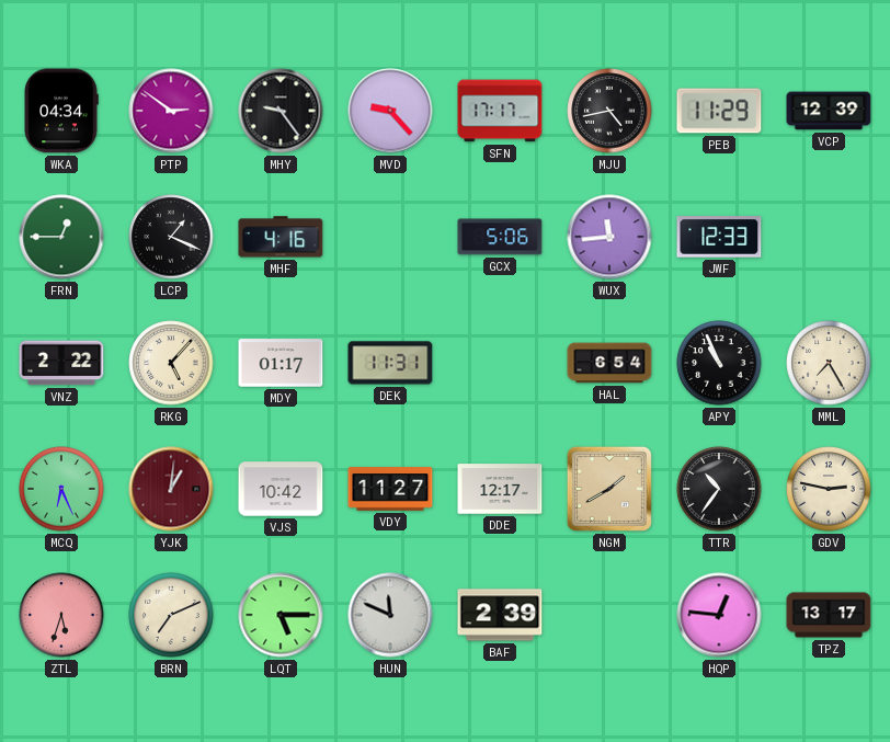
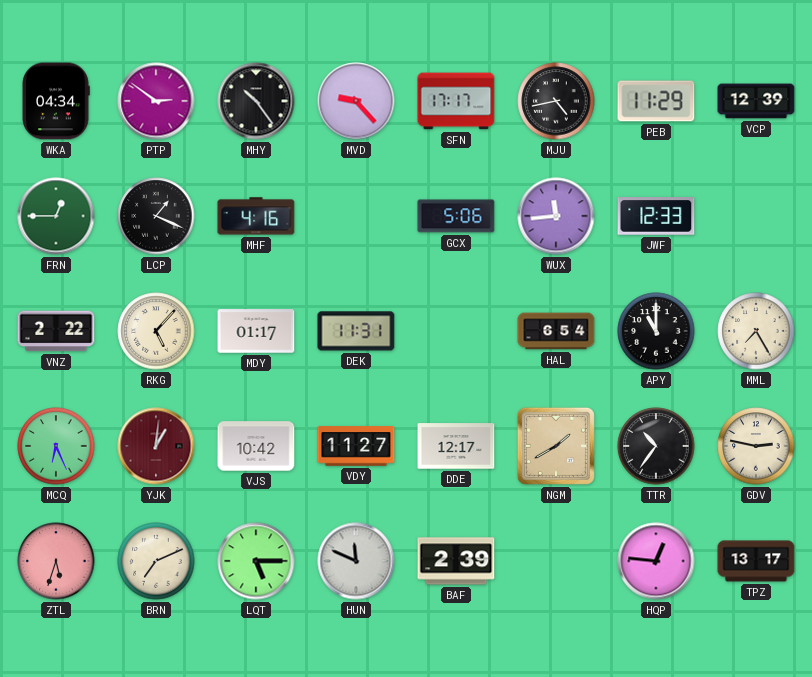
MHY: 9:24 -> 10:24 (256, 101)
APY: 10:56 -> 11:00 (656, 331)
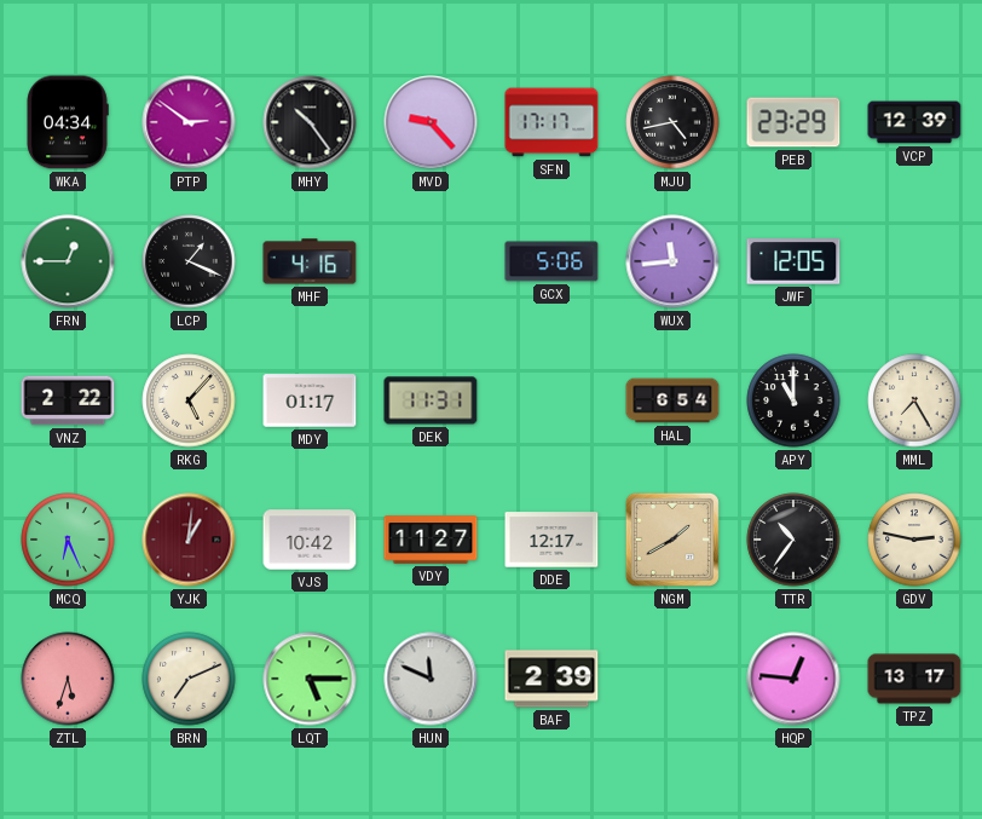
PEB: 11:29 -> 23:29 (793, 122)
JWF: 12:33 -> 12:05 (793, 261)
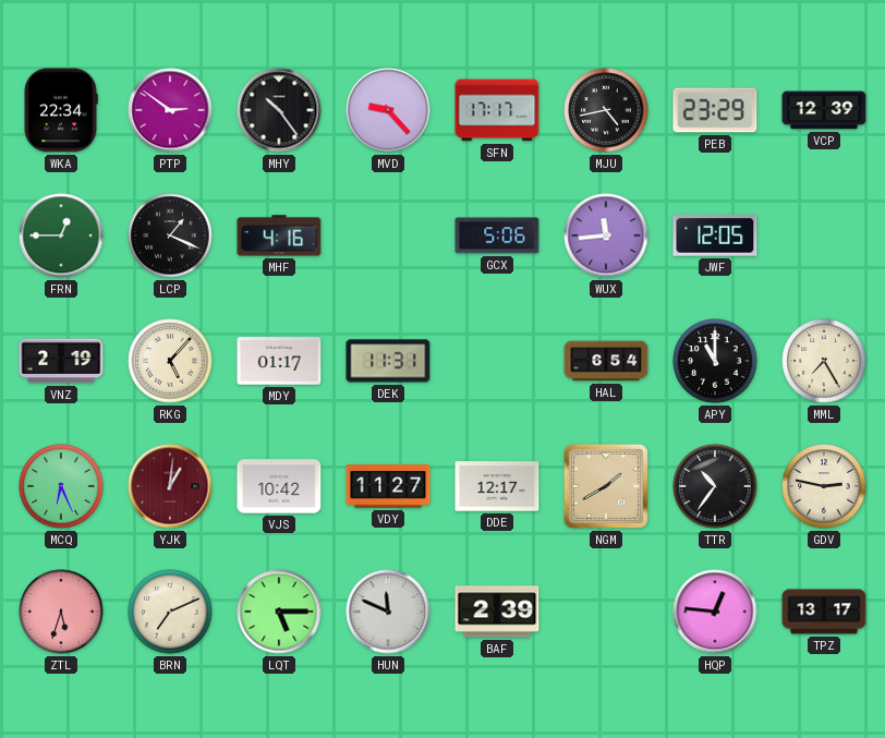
WKA: 04:34 -> 22:34 (61, 110)
VNZ: 2:22 -> 2:19 (61, 361)
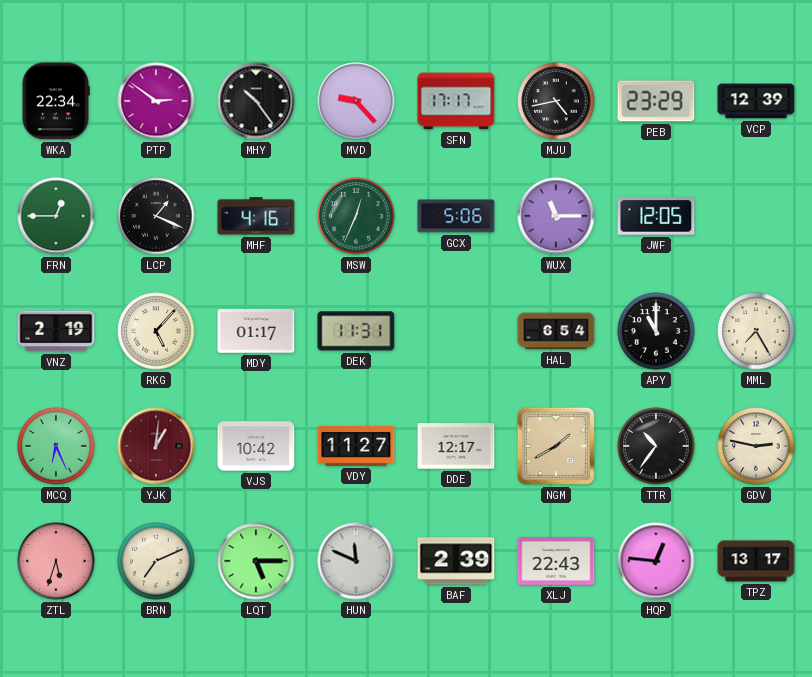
MSW: none -> 12:34 (356, 216)
WUX: 11:44 -> 11:15 (556, 216)
XLJ: none -> 22:43 (556, 561)
